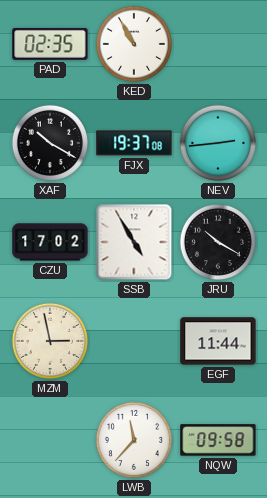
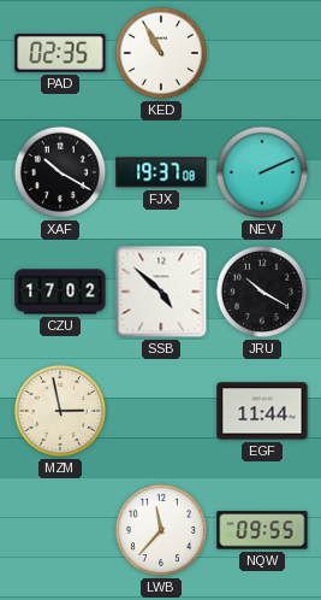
NEV: 2:44 -> 2:11 (262, 172)
SSB: 4:55 -> 4:52 (161, 292)
NQW: 09:58 -> 09:55 (262, 530)
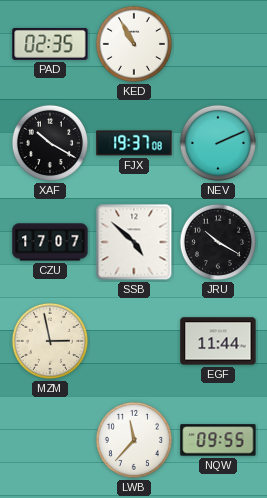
CZU: 17:02 -> 17:07 (50, 242)
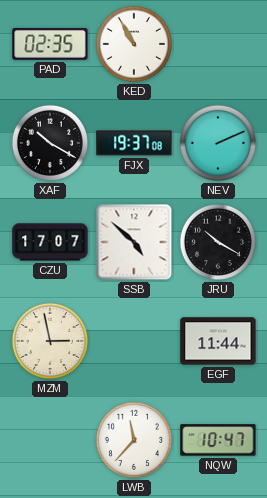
NQW: 09:55 -> 10:47 (218, 440)
